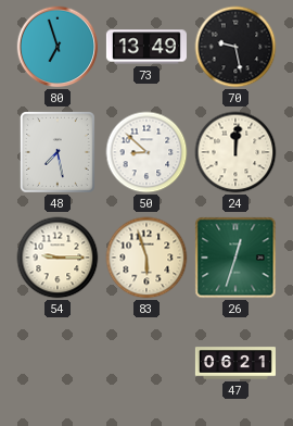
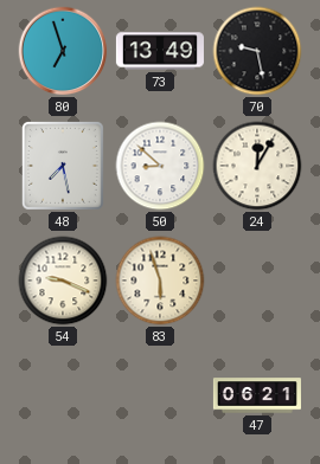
24: 12:01 -> 12:05 (257, 166)
54: 9:15 -> 9:19 (63, 281)
26: 12:33 -> none (235, 258)
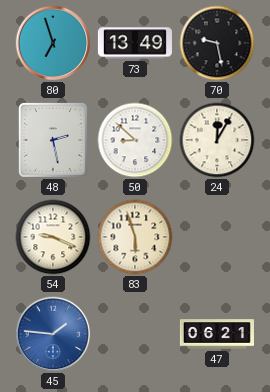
48: 7:28 -> 2:28 (53, 140)
45: none -> 1:46 (53, 334)
